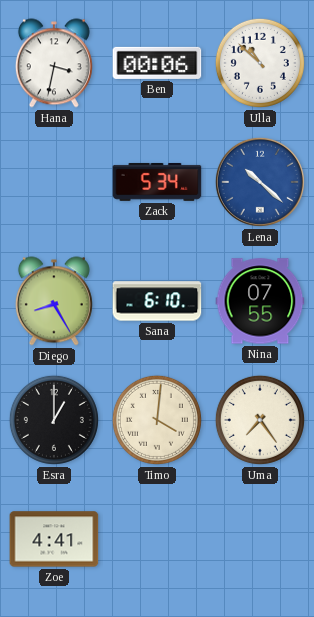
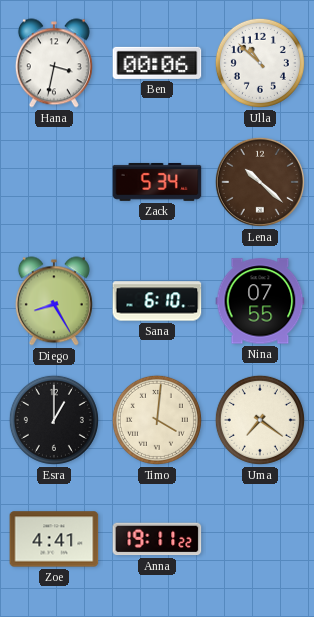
Lena dial: blue -> brown (260, 182)
Uma: 7:24 -> 7:21 (260, 420)
Anna: none -> 19:11 (157, 539)
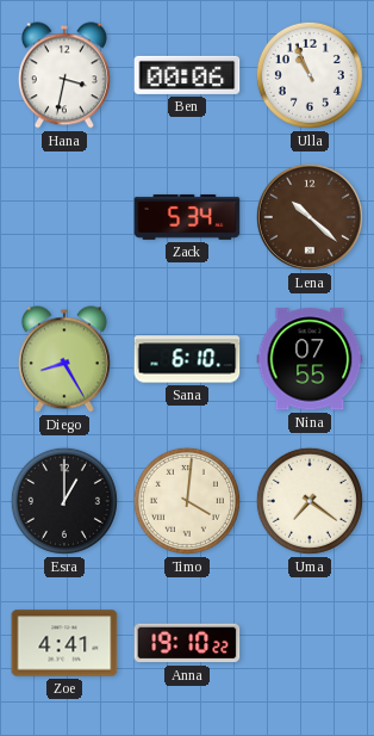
Ulla: 10:52 -> 10:56 (310, 75)
Anna: 19:11 -> 19:10 (187, 643)
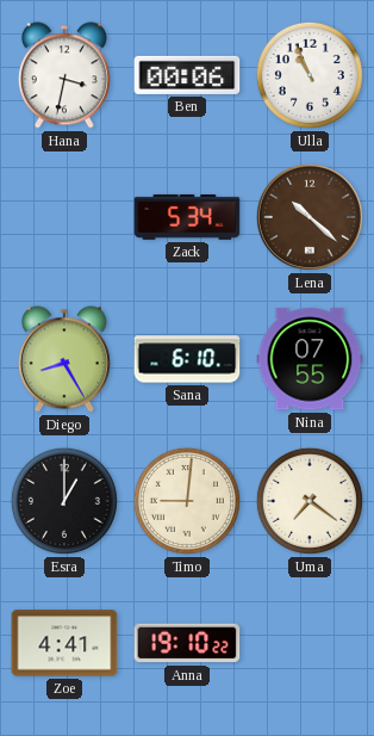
Timo: 4:01 -> 9:01 (187, 501)
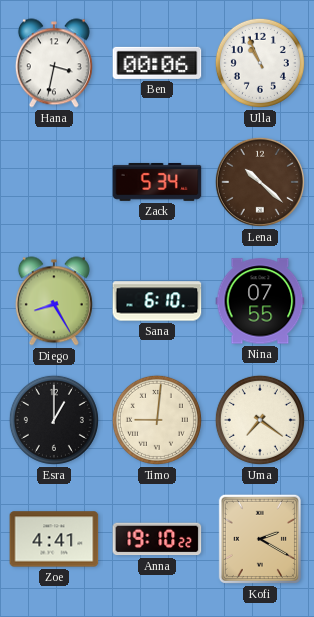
Kofi: none -> 2:20 (260, 539)
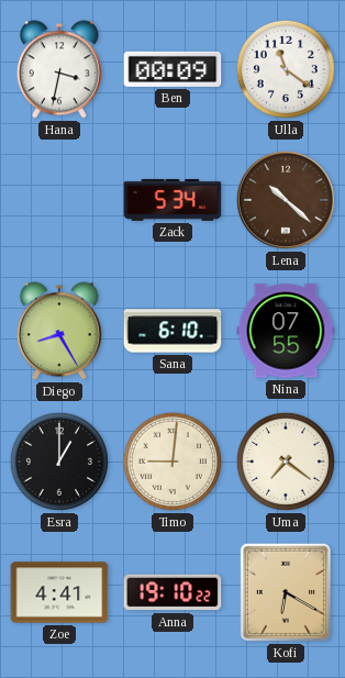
Ben: 00:06 -> 00:09 (172, 69)
Ulla: 10:56 -> 11:21 (286, 69)
Kofi: 2:20 -> 6:20 (286, 592)
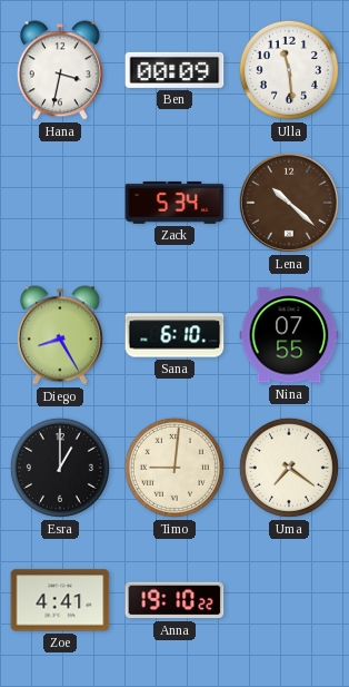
Ulla: 11:21 -> 11:29 (289, 70)
Kofi: 6:20 -> none (286, 592)
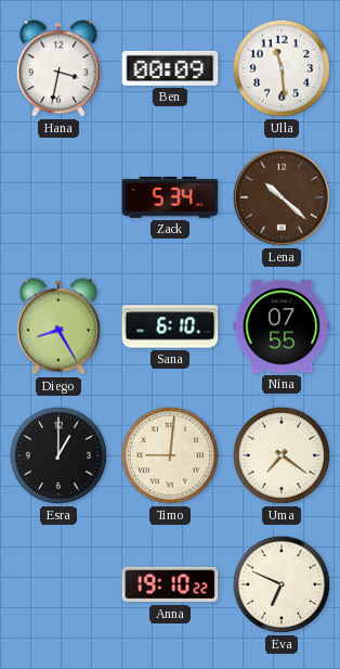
Zoe: 4:41 -> none (60, 600)
Eva: none -> 6:49 (282, 584)
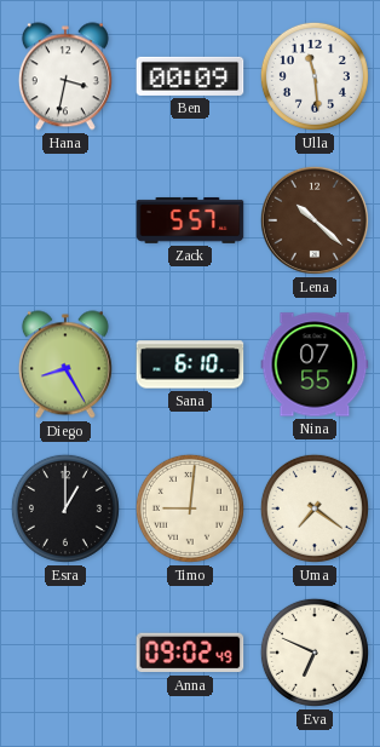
Zack: 5:34 -> 5:57 (190, 220)
Anna: 19:10 -> 09:02 (190, 653)
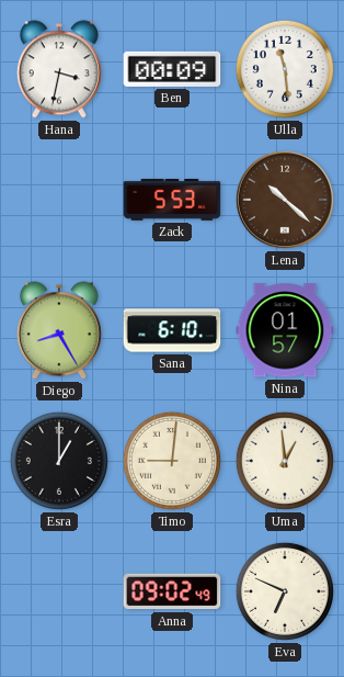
Zack: 5:57 -> 5:53 (172, 200)
Nina: 07:55 -> 01:57 (285, 330)
Uma: 7:21 -> 12:59 (285, 461)
